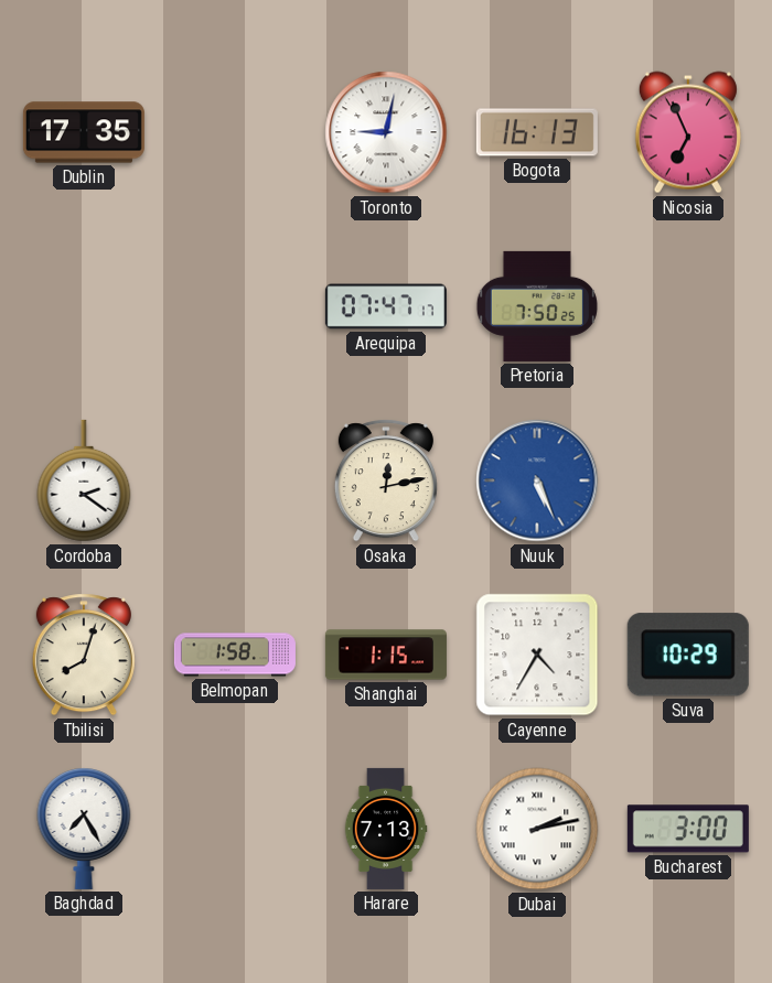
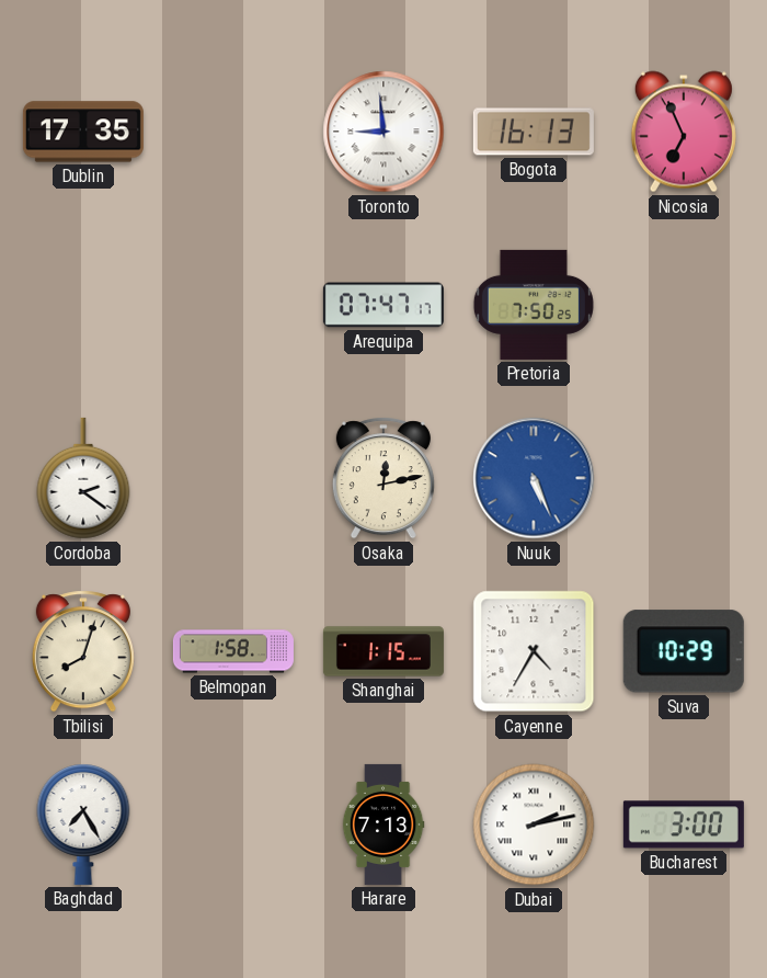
Toronto: 9:02 -> 8:59 (383, 132)
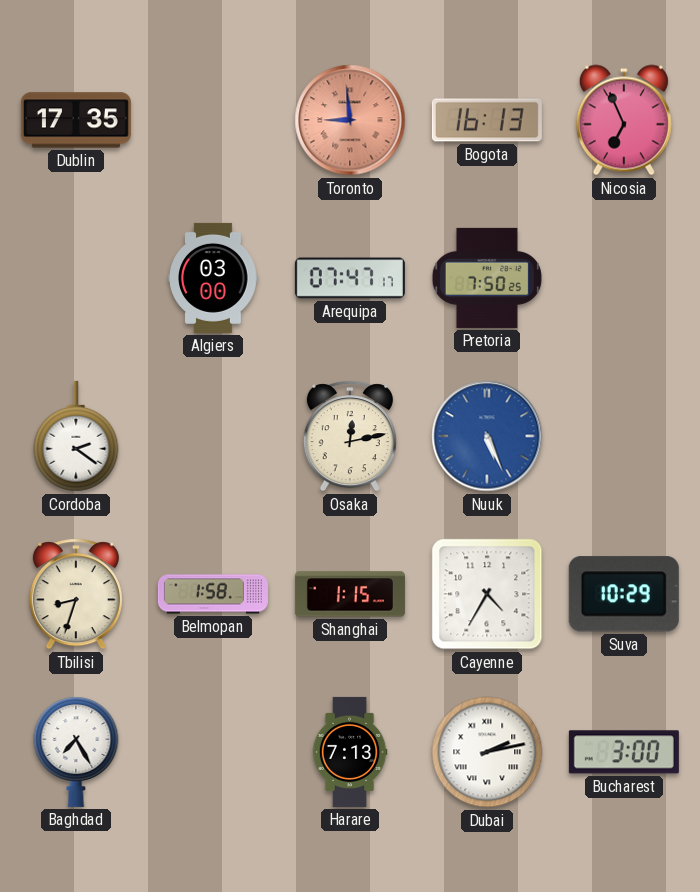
Toronto dial: white -> salmon (350, 120)
Algiers: none -> 03:00 (213, 278)
Tbilisi: 8:03 -> 8:33 (76, 594)
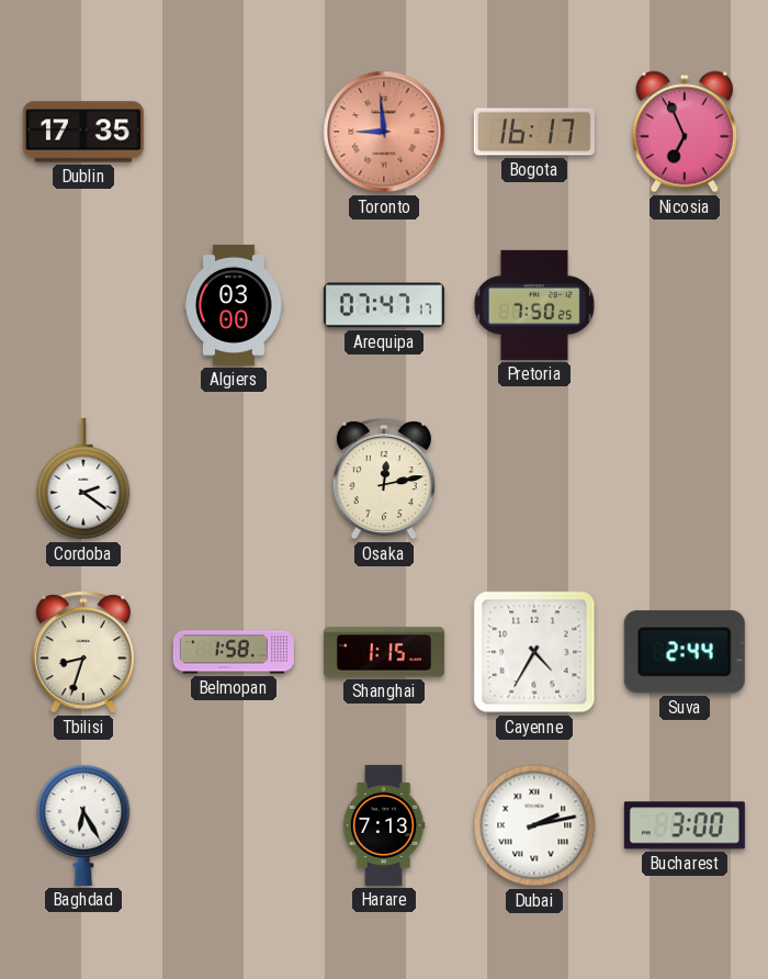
Bogota: 16:13 -> 16:17 (534, 132)
Nuuk: 5:26 -> none (487, 436)
Suva: 10:29 -> 2:44 (685, 652)
Baghdad: 7:25 -> 6:25 (83, 825)
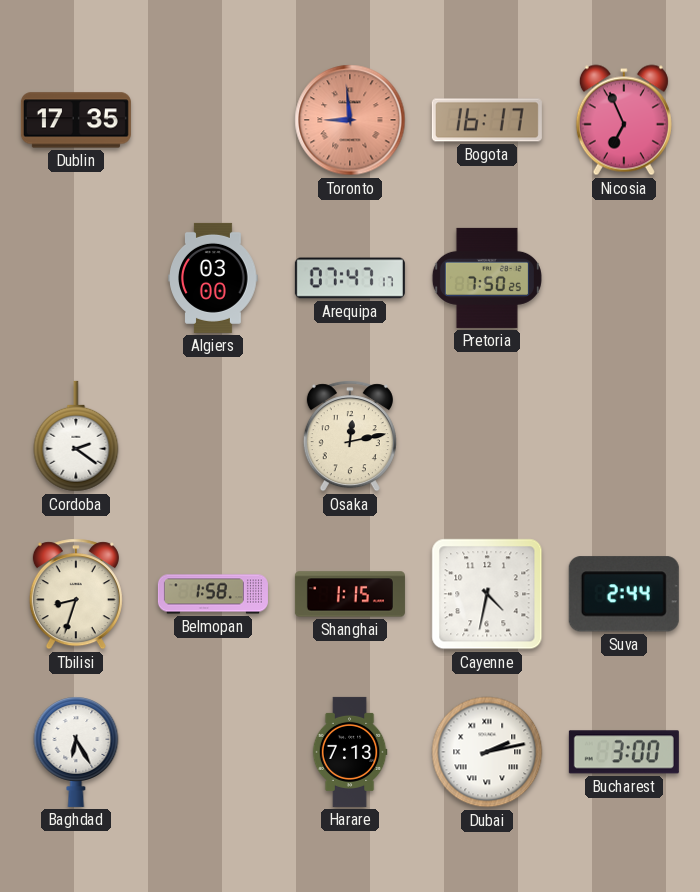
Cayenne: 4:35 -> 4:32 (487, 594)
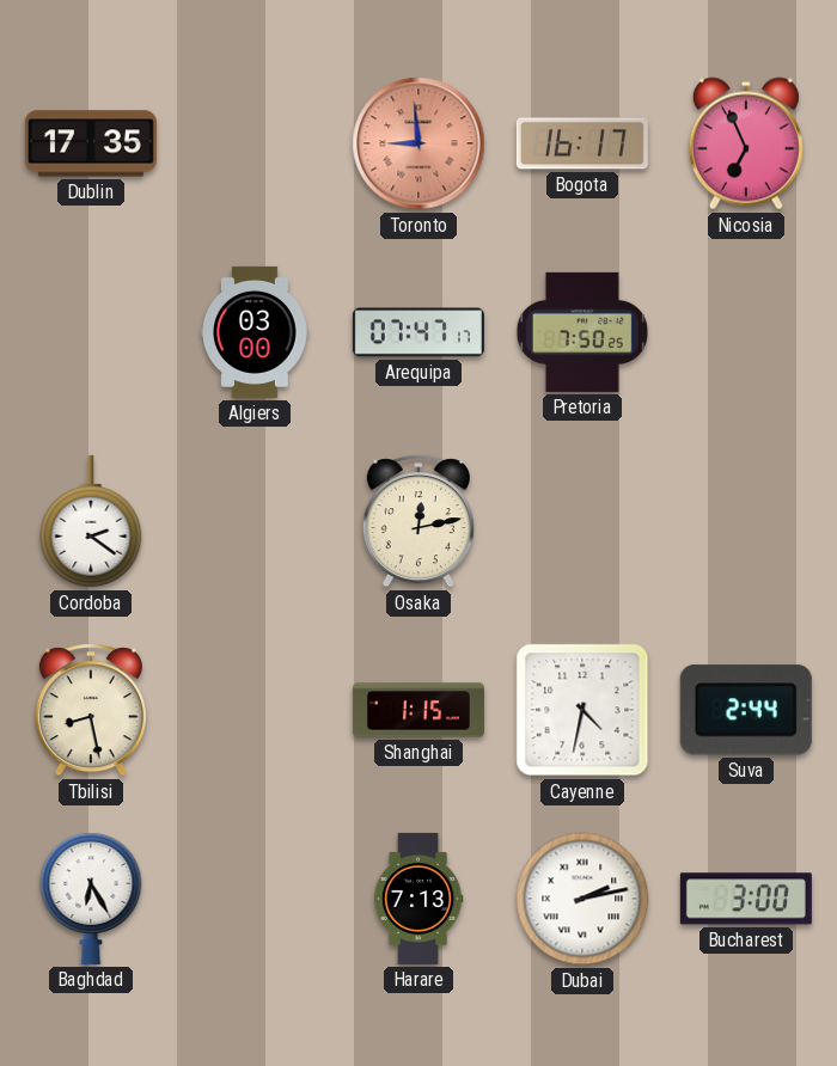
Tbilisi: 8:33 -> 8:28 (91, 710)
Belmopan: 1:58 -> none (213, 594)
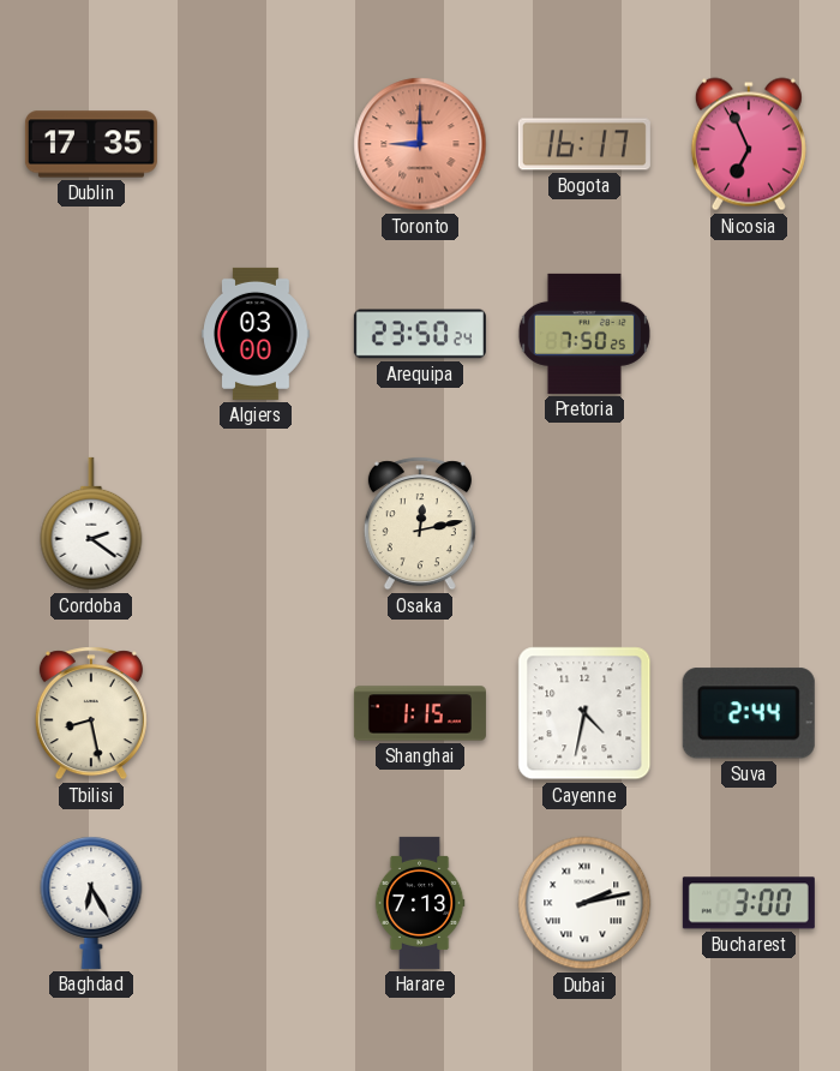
Toronto: 8:59 -> 9:00 (420, 144)
Arequipa: 07:47 -> 23:50 (420, 334)
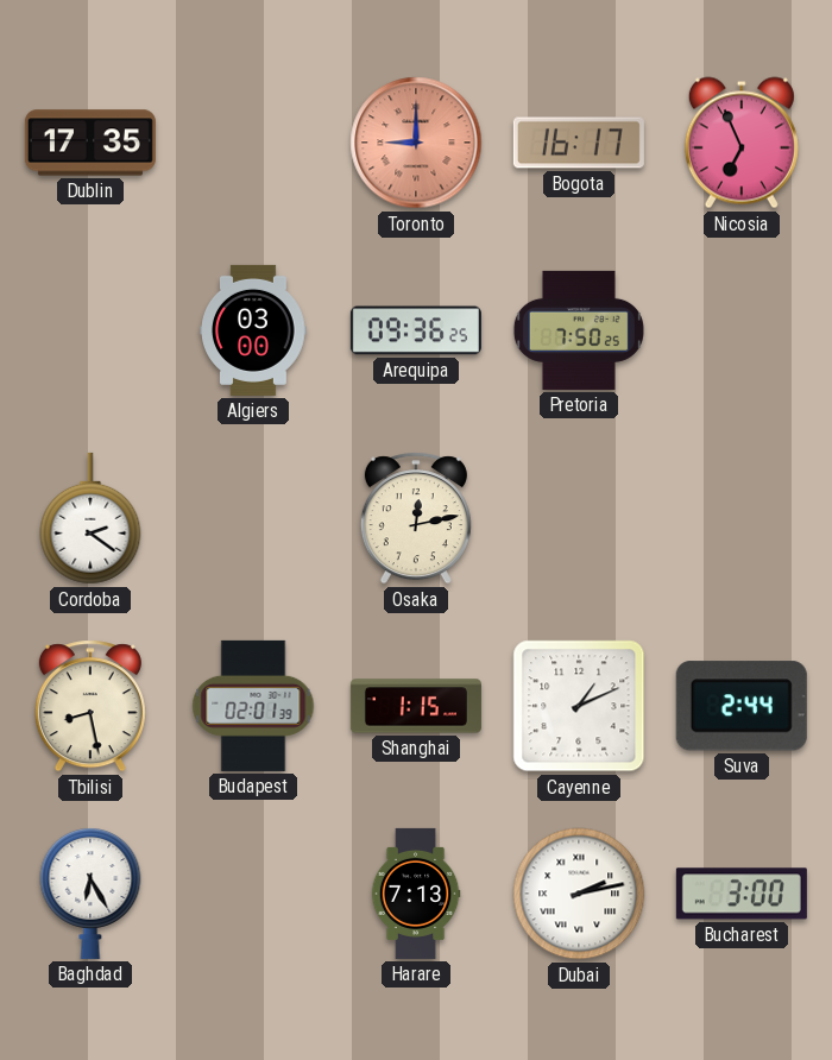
Arequipa: 23:50 -> 09:36 (416, 330)
Budapest: none -> 02:01 (253, 706)
Cayenne: 4:32 -> 1:11 (579, 706)
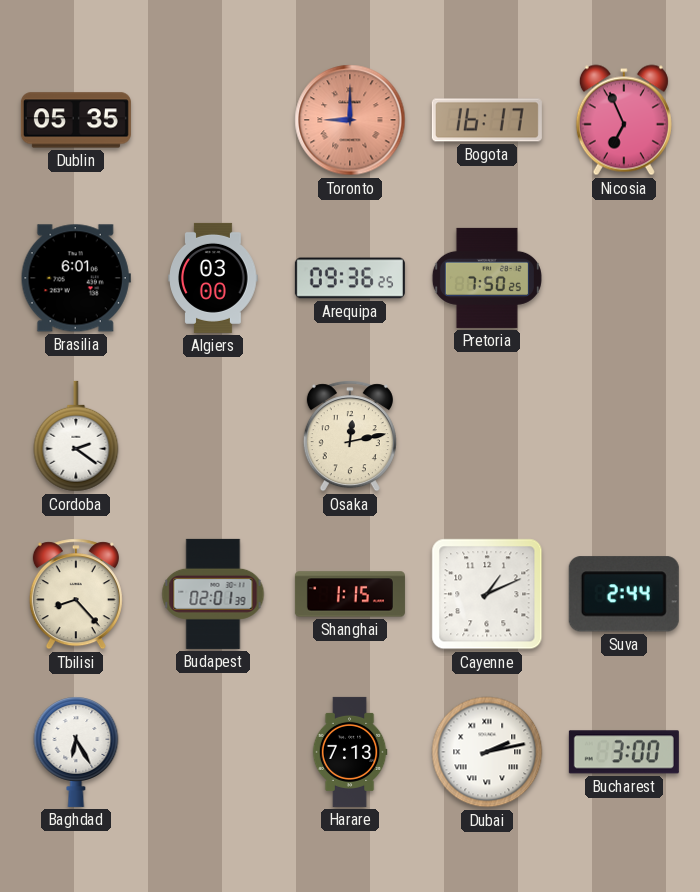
Dublin: 17:35 -> 05:35 (76, 120)
Brasilia: none -> 6:01 (76, 278)
Tbilisi: 8:28 -> 8:23 (76, 594)
